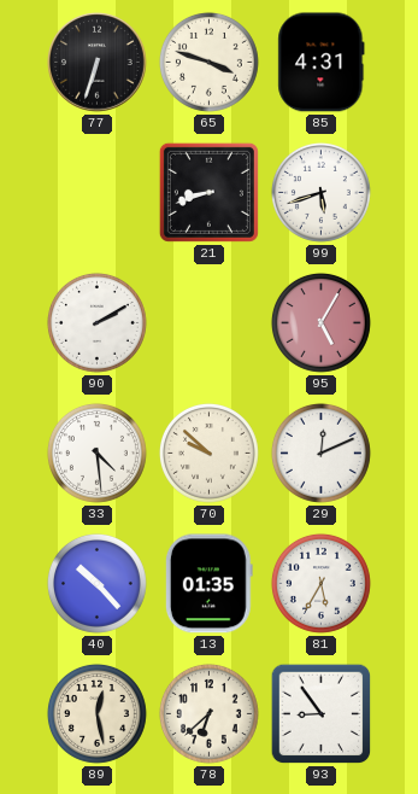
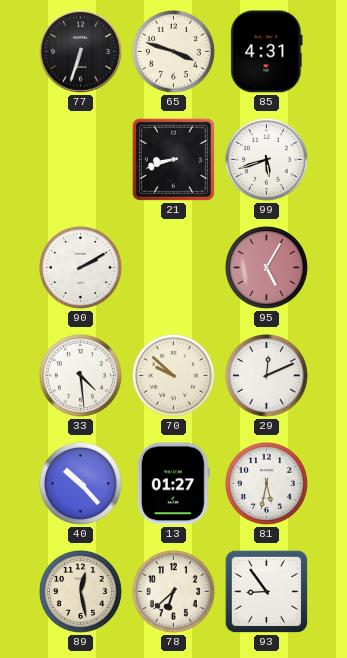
13: 01:35 -> 01:27 (173, 484)
81: 5:35 -> 5:32 (266, 483)
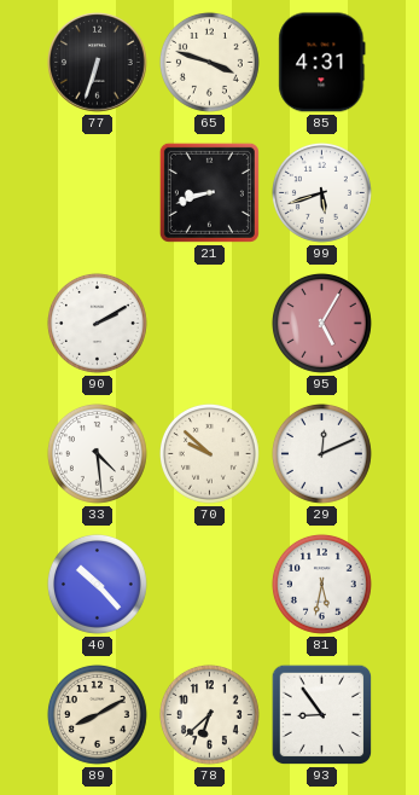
13: 01:27 -> none (173, 484)
89: 12:28 -> 8:10 (97, 714)
